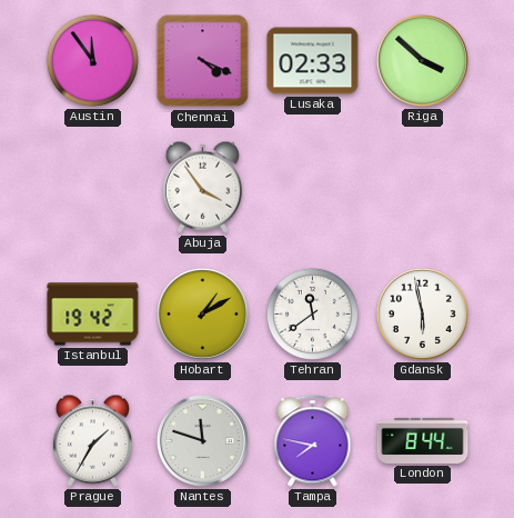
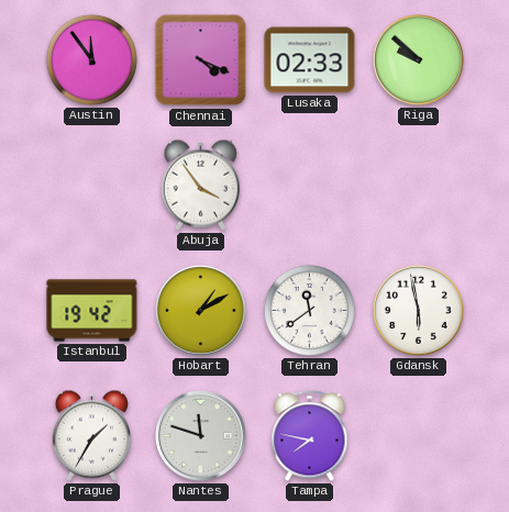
Riga: 3:52 -> 9:52 (418, 59)
London: 8:44 -> none (423, 440)
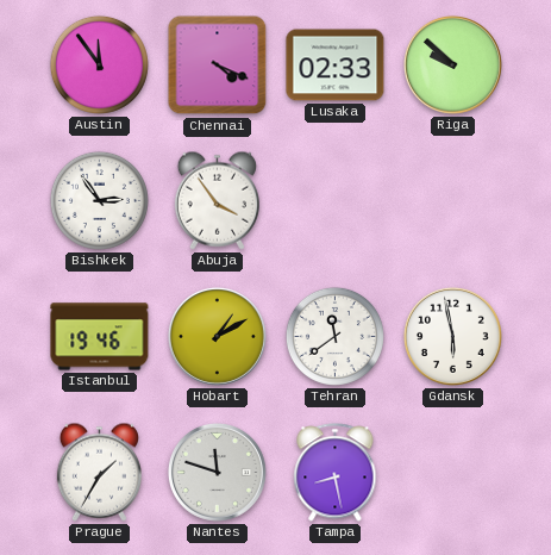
Bishkek: none -> 2:54 (99, 200)
Istanbul: 19:42 -> 19:46 (100, 337)
Tampa: 7:47 -> 8:28 (336, 473)
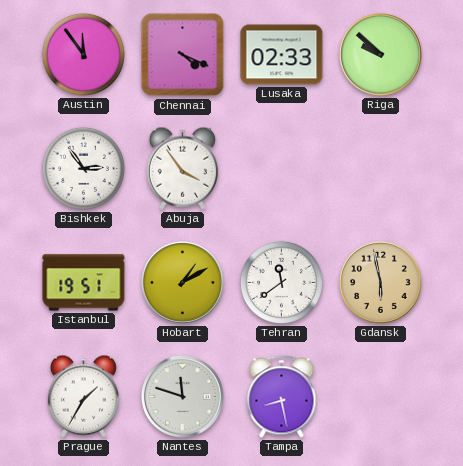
Istanbul: 19:46 -> 19:51 (84, 283)
Gdansk dial: white -> champagne (380, 282)
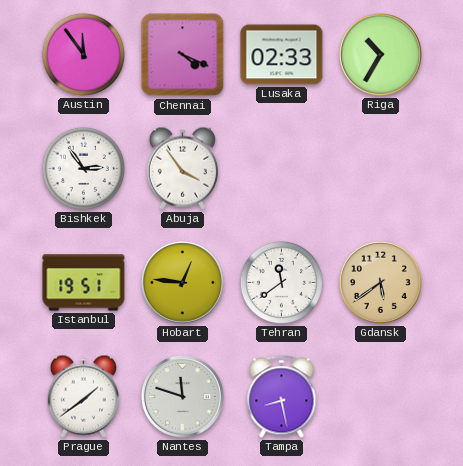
Riga: 9:52 -> 10:35 (380, 54)
Hobart: 1:10 -> 12:46 (182, 282)
Gdansk: 5:58 -> 5:39 (380, 282)
Prague: 1:35 -> 1:39 (83, 396)
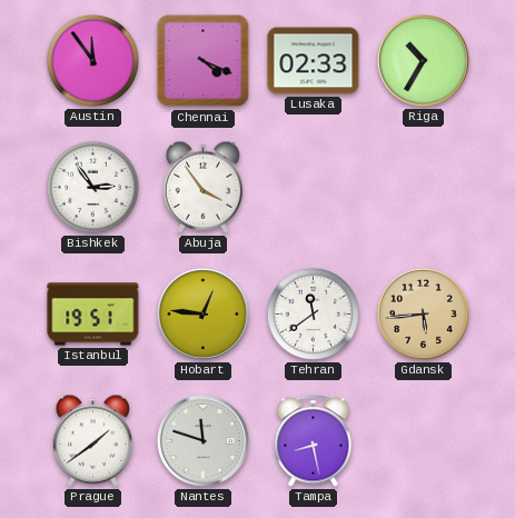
Gdansk: 5:39 -> 5:44 (423, 313)
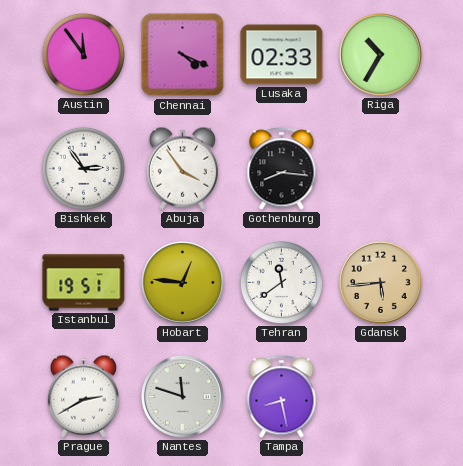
Gothenburg: none -> 8:16 (282, 169)
Prague: 1:39 -> 2:40 (83, 396)
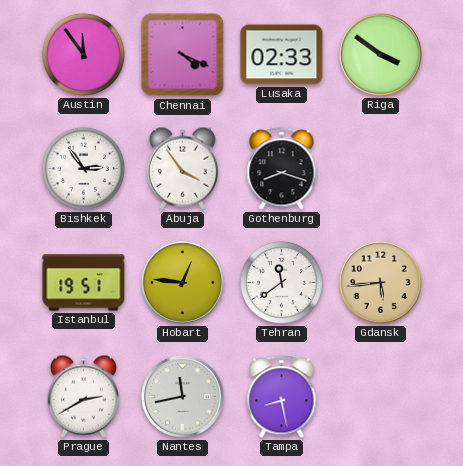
Riga: 10:35 -> 3:51 (380, 54)
Gothenburg: 8:16 -> 8:18 (282, 169)
Nantes: 11:48 -> 11:43 (182, 396)
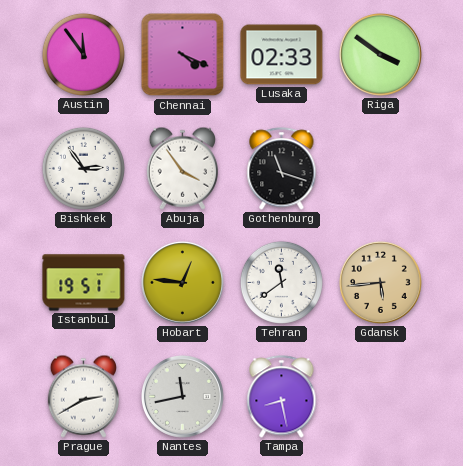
Gothenburg: 8:18 -> 11:18 (282, 169)
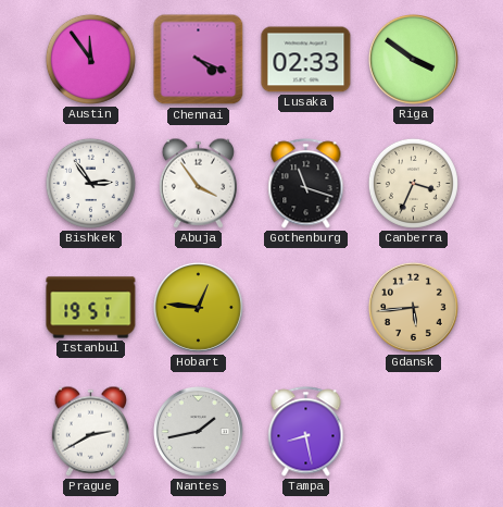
Canberra: none -> 3:34 (413, 183)
Tehran: 11:39 -> none (281, 282)
Nantes: 11:43 -> 1:43 (198, 431)
